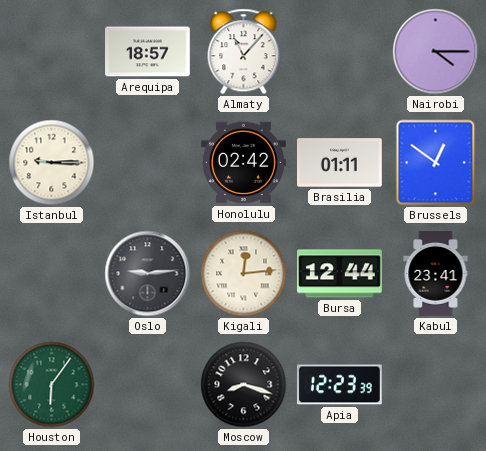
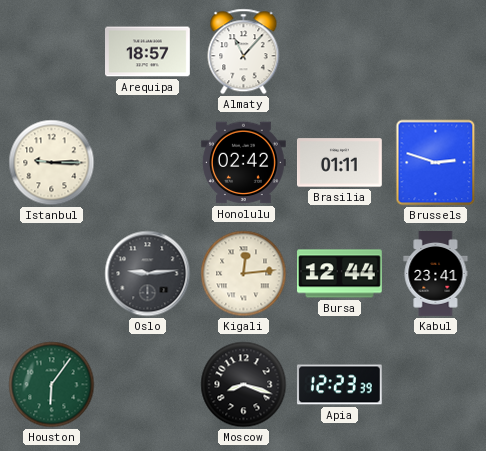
Nairobi: 4:15 -> none (436, 52)
Brussels: 12:51 -> 2:48 (436, 163)
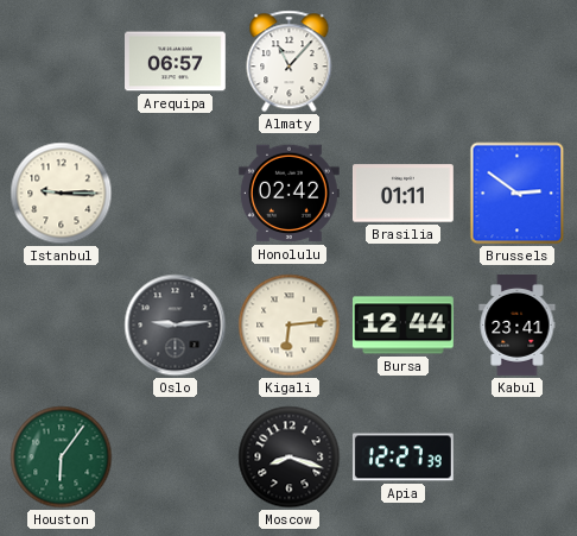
Arequipa: 18:57 -> 06:57 (176, 62)
Brussels: 2:48 -> 2:51 (518, 194)
Kigali: 12:14 -> 6:14 (290, 326)
Apia: 12:23 -> 12:27 (402, 458)
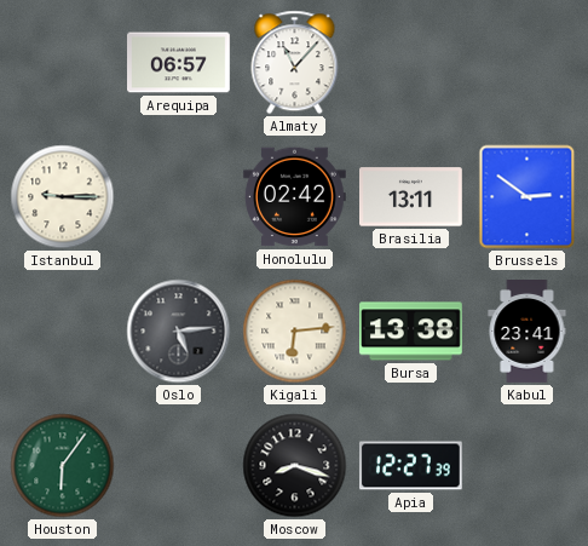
Brasilia: 01:11 -> 13:11 (411, 197)
Oslo: 9:14 -> 5:14 (179, 332)
Bursa: 12:44 -> 13:38 (411, 332)
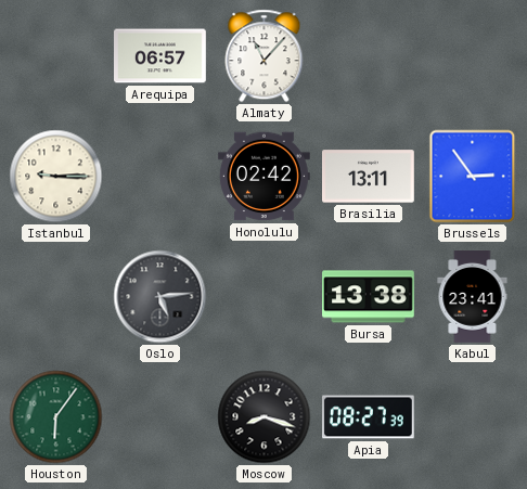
Brussels: 2:51 -> 2:54 (473, 177)
Kigali: 6:14 -> none (295, 332)
Apia: 12:27 -> 08:27 (368, 417)
